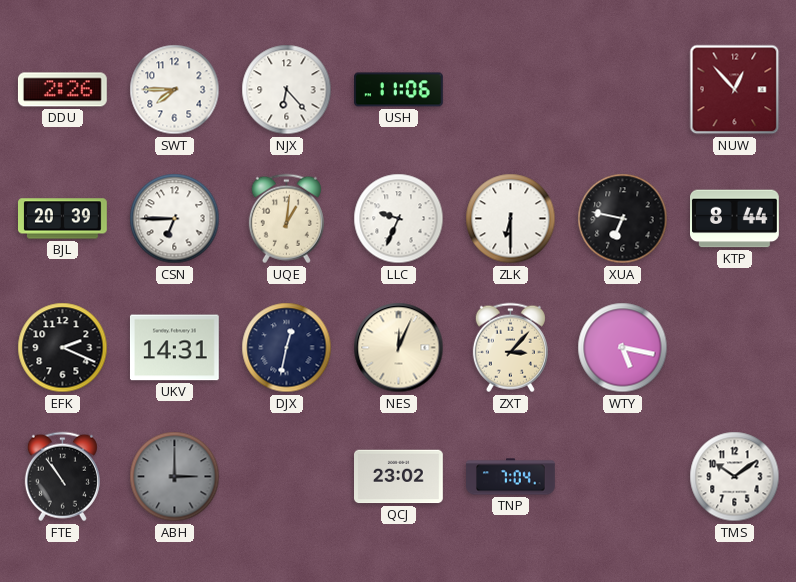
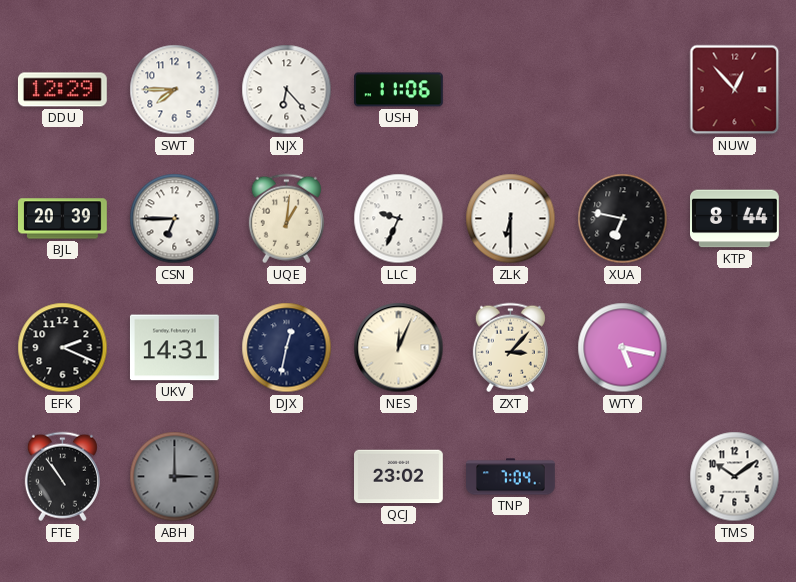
DDU: 2:26 -> 12:29 (62, 90)
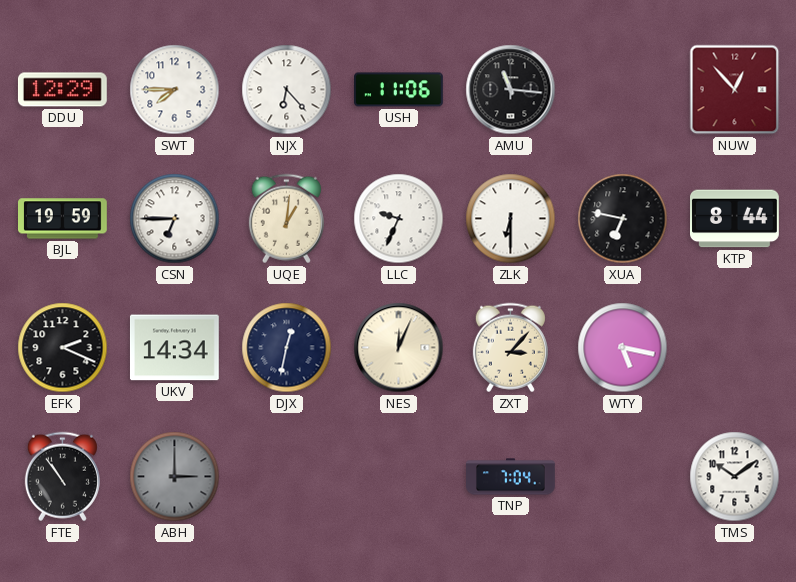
AMU: none -> 11:16 (511, 90)
BJL: 20:39 -> 19:59 (63, 219)
UKV: 14:31 -> 14:34 (175, 348)
QCJ: 23:02 -> none (399, 477)
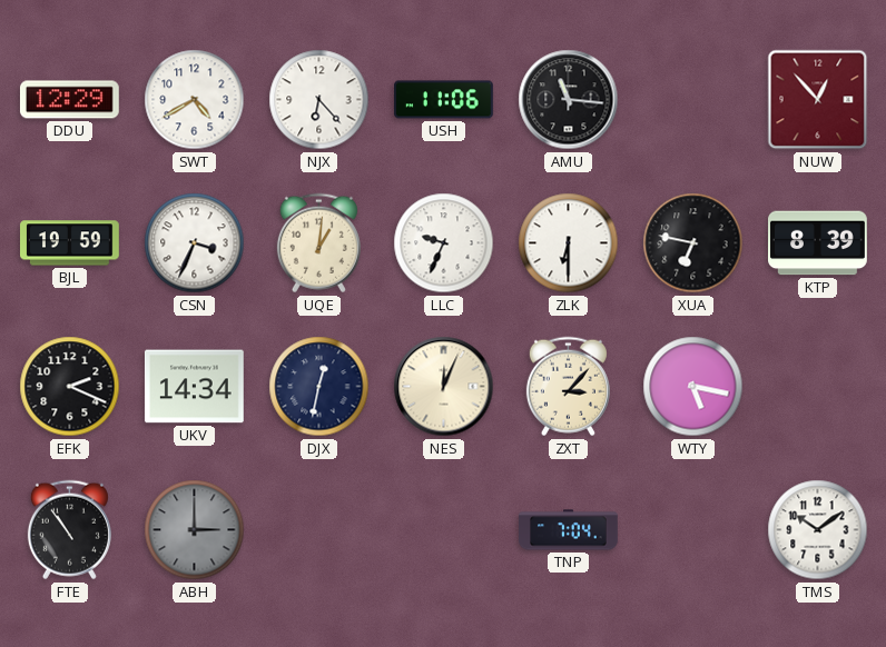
SWT: 7:45 -> 4:40 (195, 100)
CSN: 6:45 -> 3:34 (195, 243)
KTP: 8:44 -> 8:39 (818, 243)
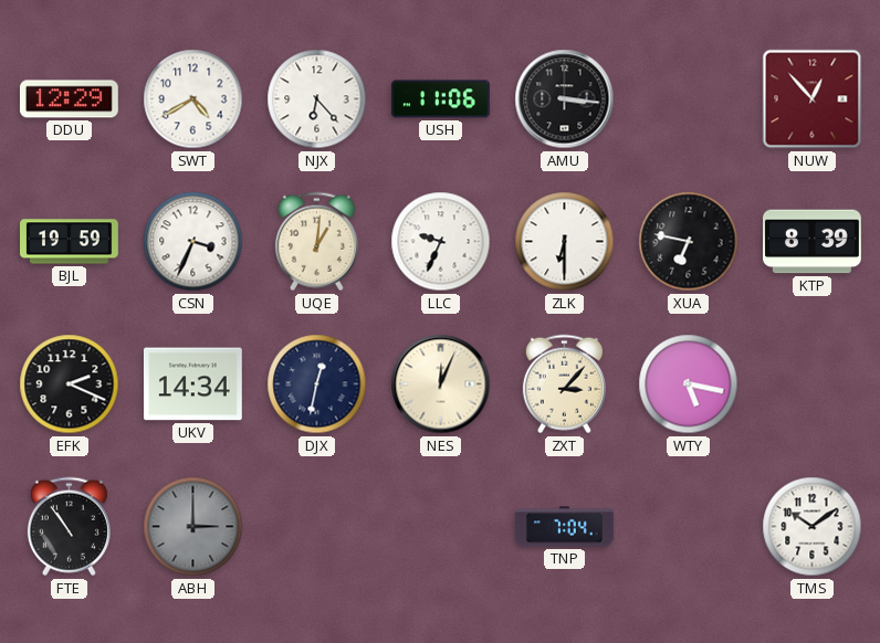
AMU: 11:16 -> 3:16 (565, 99)
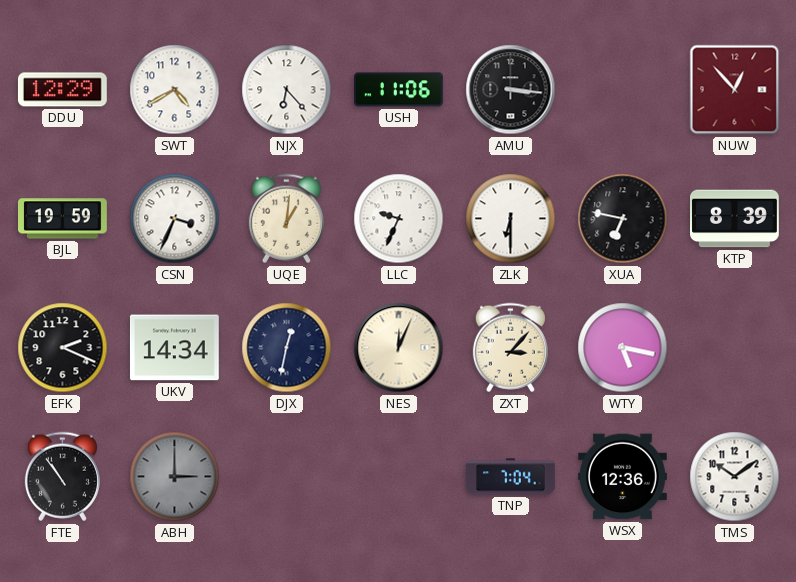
WSX: none -> 12:36 (623, 477)
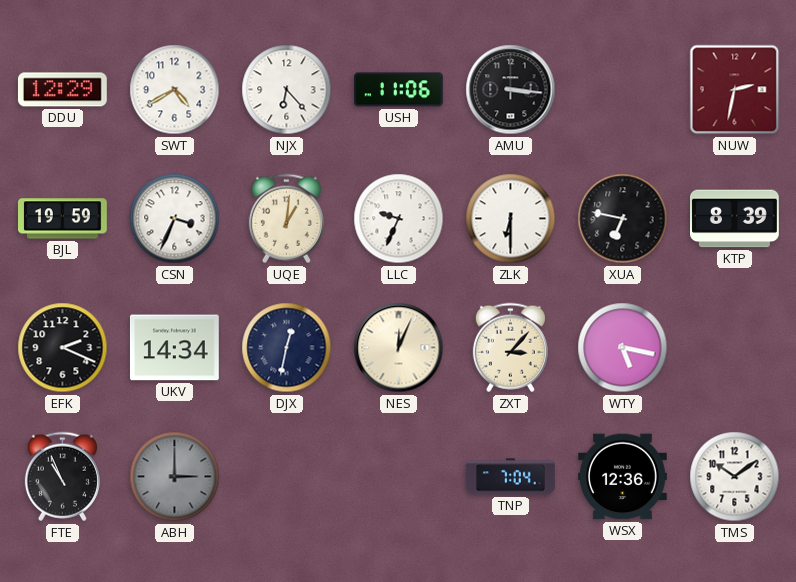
NUW: 12:53 -> 2:32 (735, 90)
FTE: 10:54 -> 10:56 (62, 477)
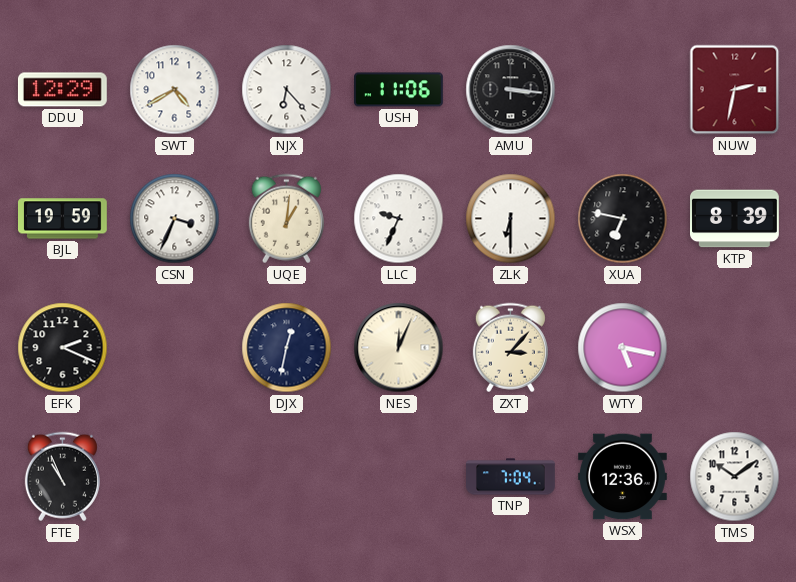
UKV: 14:34 -> none (175, 348)
ABH: 3:00 -> none (175, 477)
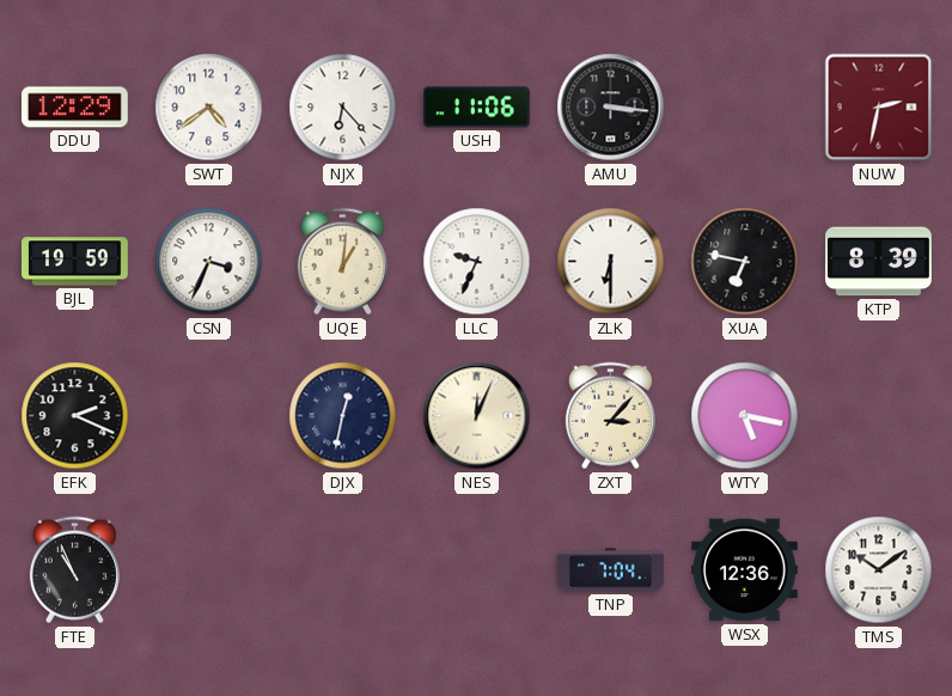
SWT: 4:40 -> 4:39 (209, 108)
